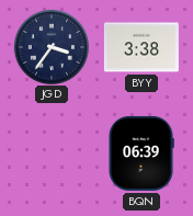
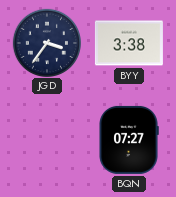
BQN: 06:39 -> 07:27 (129, 140)
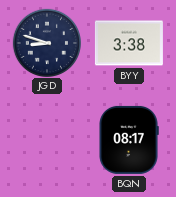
JGD: 3:36 -> 8:48 (47, 42)
BQN: 07:27 -> 08:17 (129, 140)
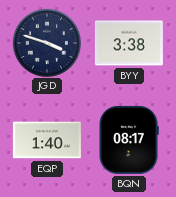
JGD: 8:48 -> 3:48 (47, 42)
EQP: none -> 1:40 (47, 140)
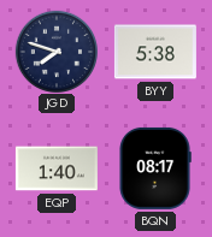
JGD: 3:48 -> 7:48 (57, 51)
BYY: 3:38 -> 5:38 (155, 52)
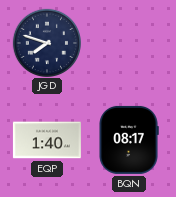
BYY: 5:38 -> none (155, 52)
